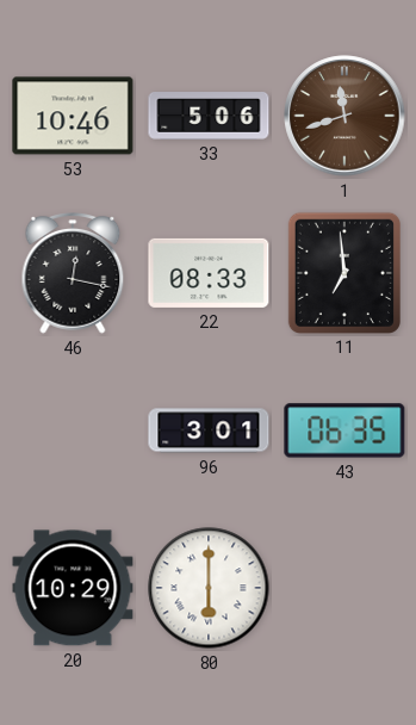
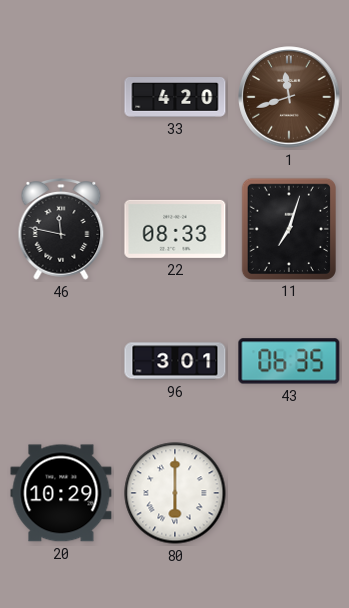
53: 10:46 -> none (73, 116)
33: 5:06 -> 4:20 (175, 98)
46: 12:17 -> 11:47 (61, 230)
11: 6:59 -> 7:03 (288, 228)
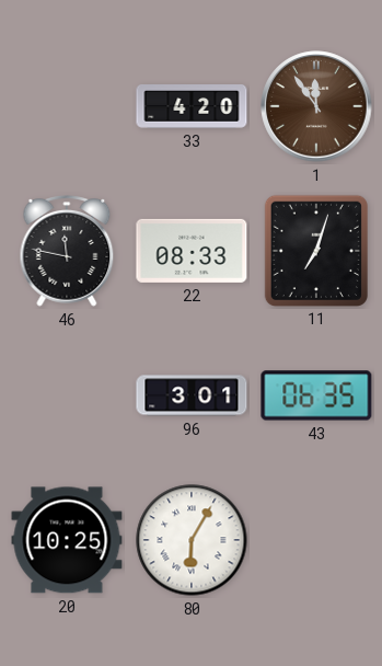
1: 11:42 -> 11:54 (316, 106)
20: 10:29 -> 10:25 (67, 540)
80: 6:00 -> 6:05 (192, 540)
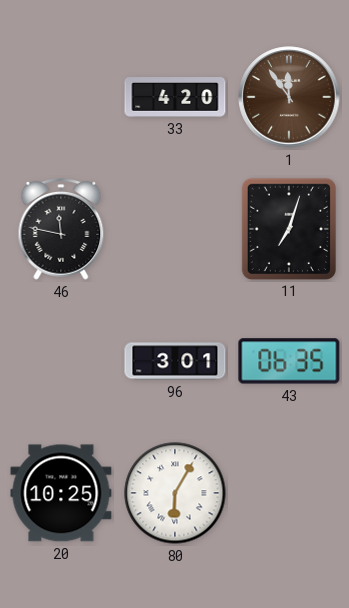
22: 08:33 -> none (192, 251)
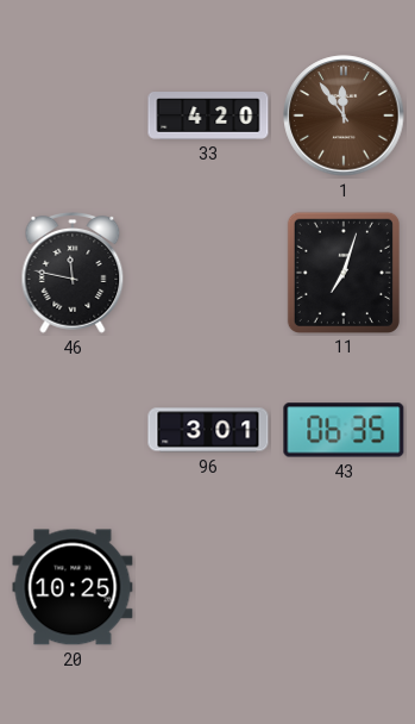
80: 6:05 -> none (175, 493)
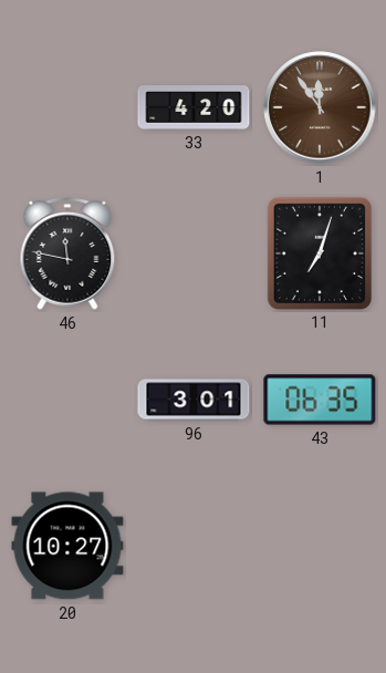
20: 10:25 -> 10:27 (67, 546)
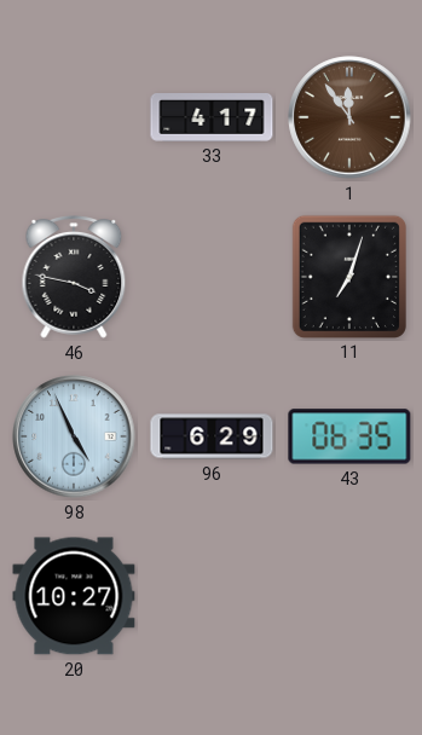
33: 4:20 -> 4:17 (212, 118)
46: 11:47 -> 3:47 (74, 278)
98: none -> 4:56 (74, 436)
96: 3:01 -> 6:29 (212, 436)
